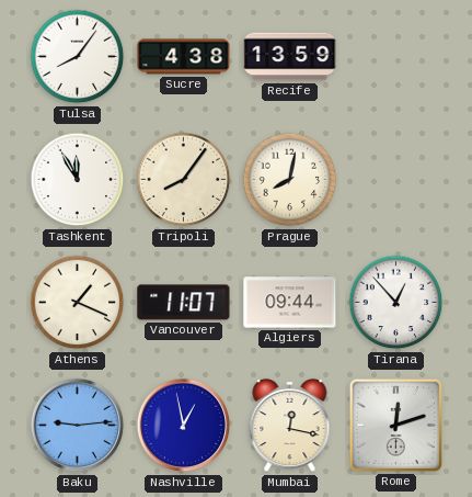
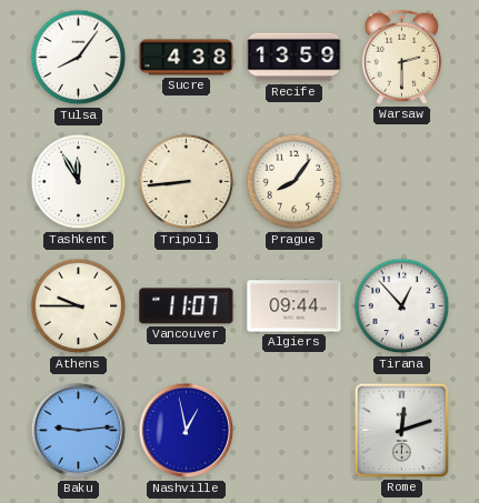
Warsaw: none -> 2:30 (401, 57)
Tripoli: 8:06 -> 8:44 (187, 182)
Prague: 8:02 -> 8:06 (295, 182)
Athens: 1:19 -> 9:45 (79, 306)
Mumbai: 12:17 -> none (290, 426)
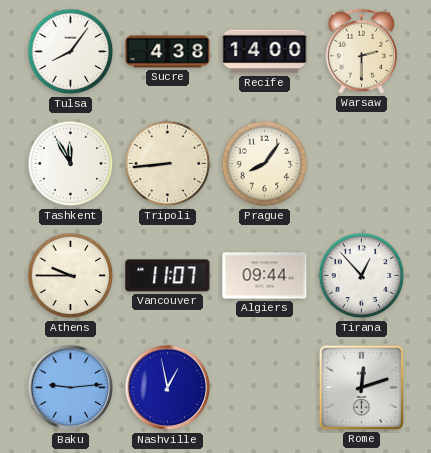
Recife: 13:59 -> 14:00 (265, 52)
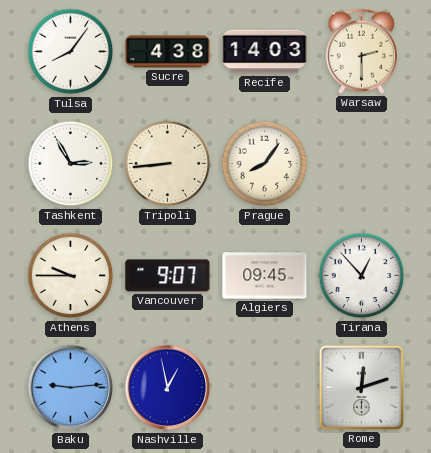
Recife: 14:00 -> 14:03 (265, 52)
Tashkent: 11:55 -> 2:55 (71, 164)
Vancouver: 11:07 -> 9:07 (168, 276)
Algiers: 09:44 -> 09:45 (265, 276)
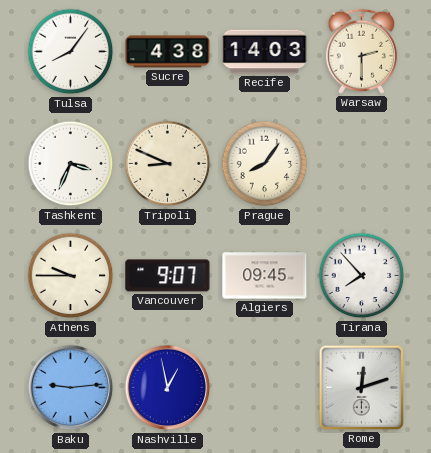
Tashkent: 2:55 -> 3:34 (71, 164)
Tripoli: 8:44 -> 8:49 (168, 164)
Tirana: 12:53 -> 7:53 (362, 276)
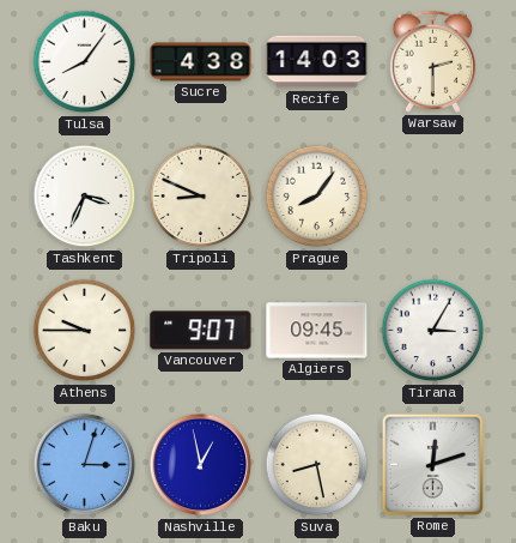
Tirana: 7:53 -> 3:05 (433, 331)
Baku: 9:14 -> 3:03 (85, 465)
Suva: none -> 8:28 (317, 465)
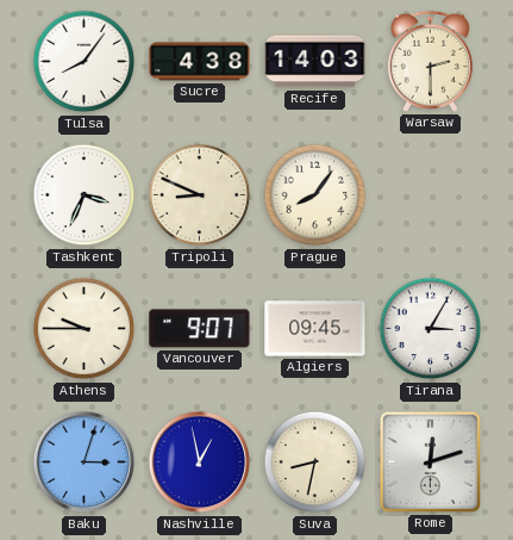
Suva: 8:28 -> 8:32 (315, 463)
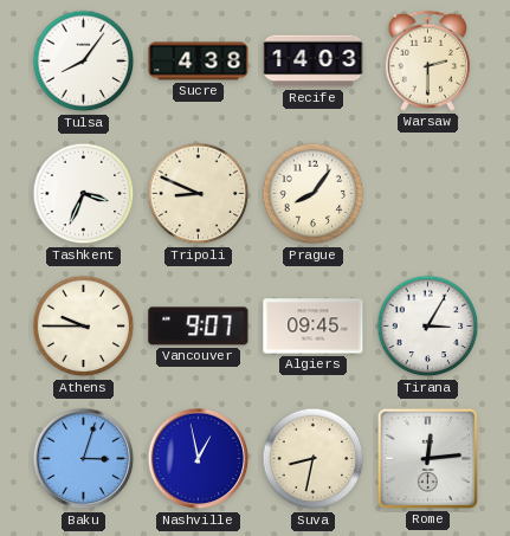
Rome: 12:12 -> 12:14 (427, 458)
